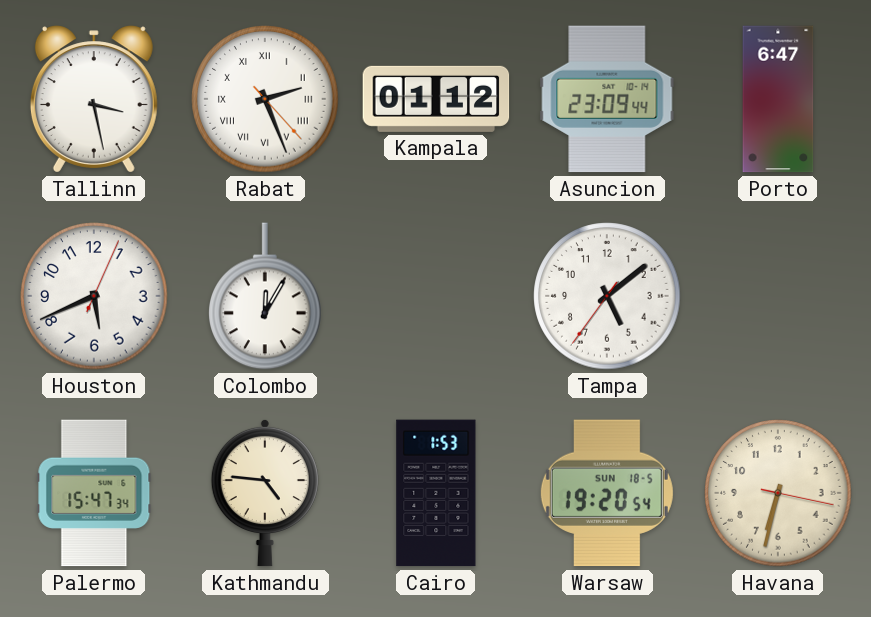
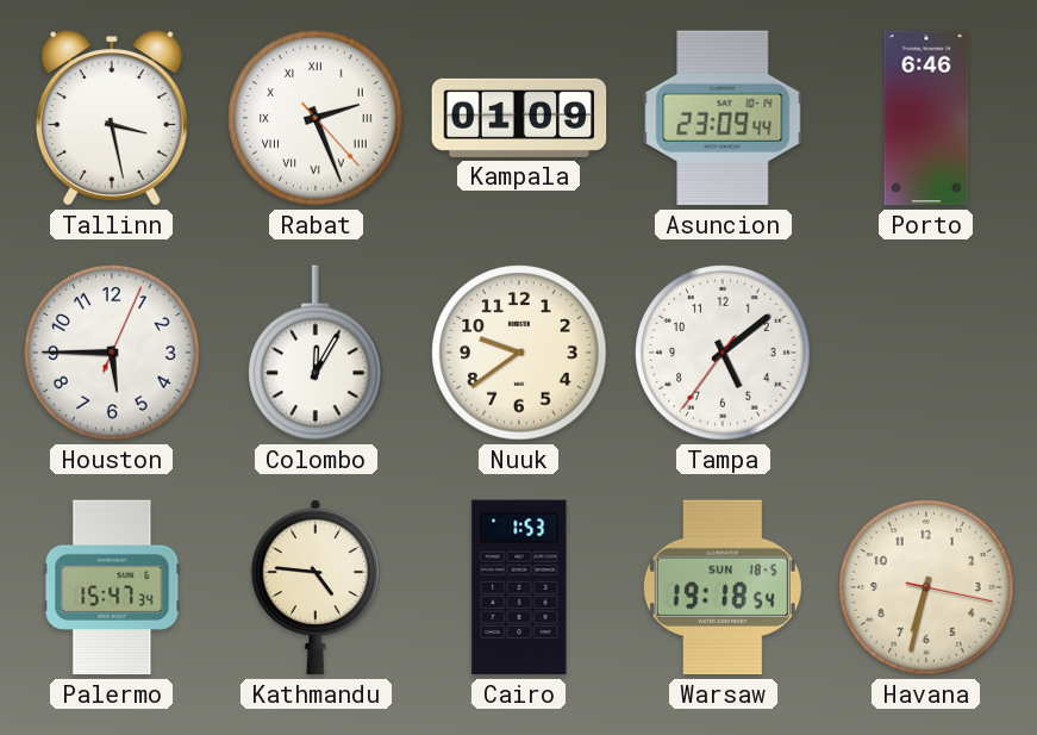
Kampala: 01:12 -> 01:09 (519, 118)
Porto: 6:47 -> 6:46 (926, 118)
Houston: 5:41 -> 5:45 (112, 353)
Nuuk: none -> 9:39 (519, 353)
Warsaw: 19:20 -> 19:18 (723, 587)
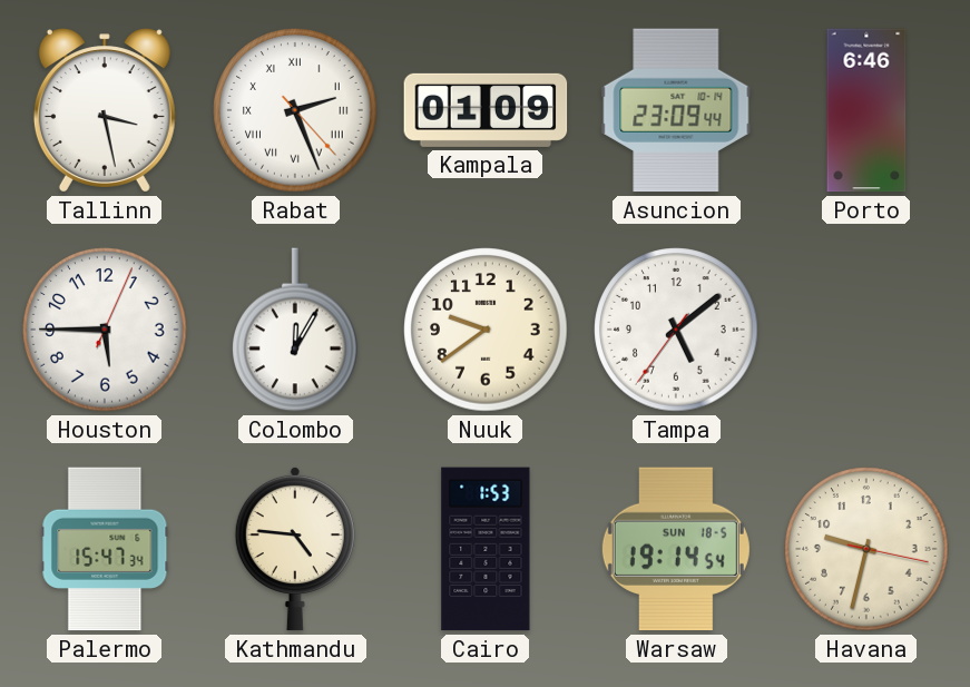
Warsaw: 19:18 -> 19:14 (676, 549)
Havana: 6:32 -> 9:32 (866, 549)
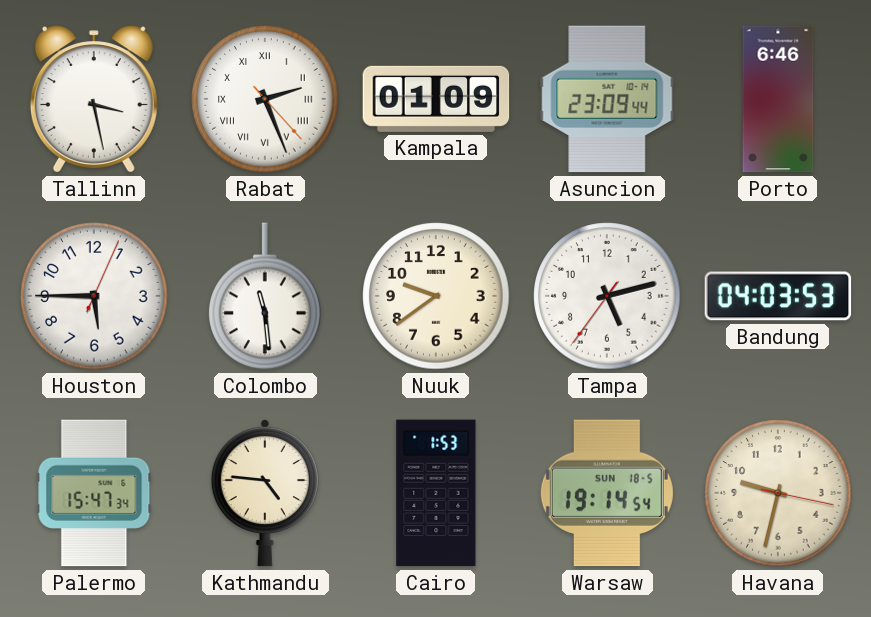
Colombo: 12:05 -> 11:29 (266, 296)
Tampa: 5:08 -> 5:12 (607, 296)
Bandung: none -> 04:03 (778, 296)
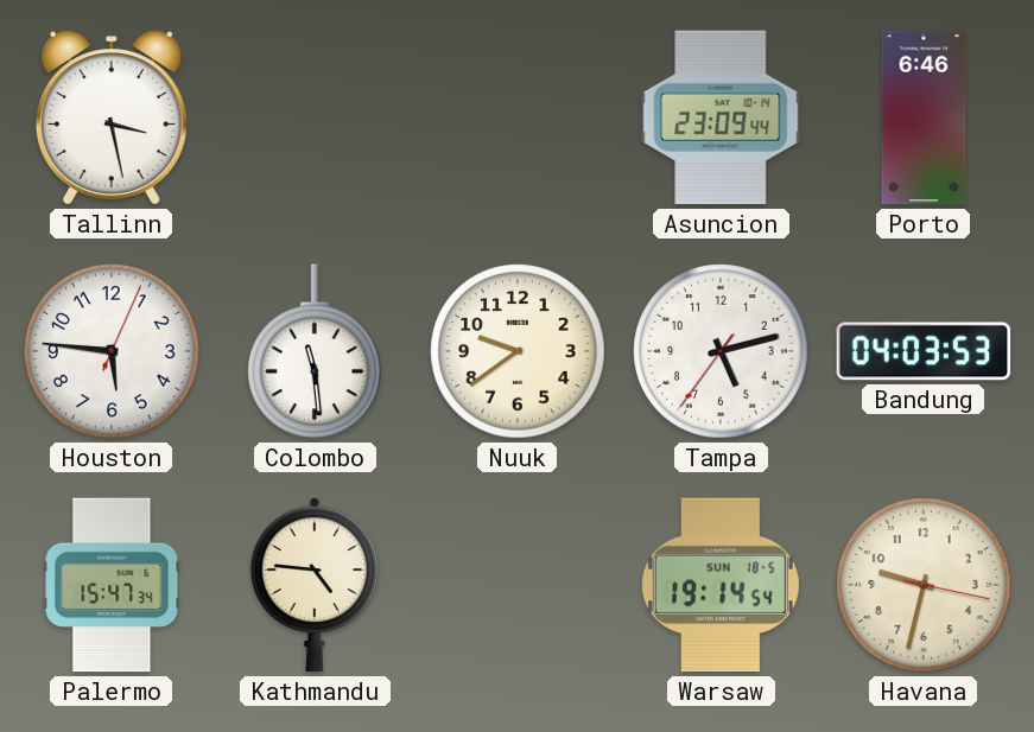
Rabat: 2:26 -> none (265, 99)
Kampala: 01:09 -> none (436, 99)
Houston: 5:45 -> 5:46 (112, 351)
Cairo: 1:53 -> none (436, 493)
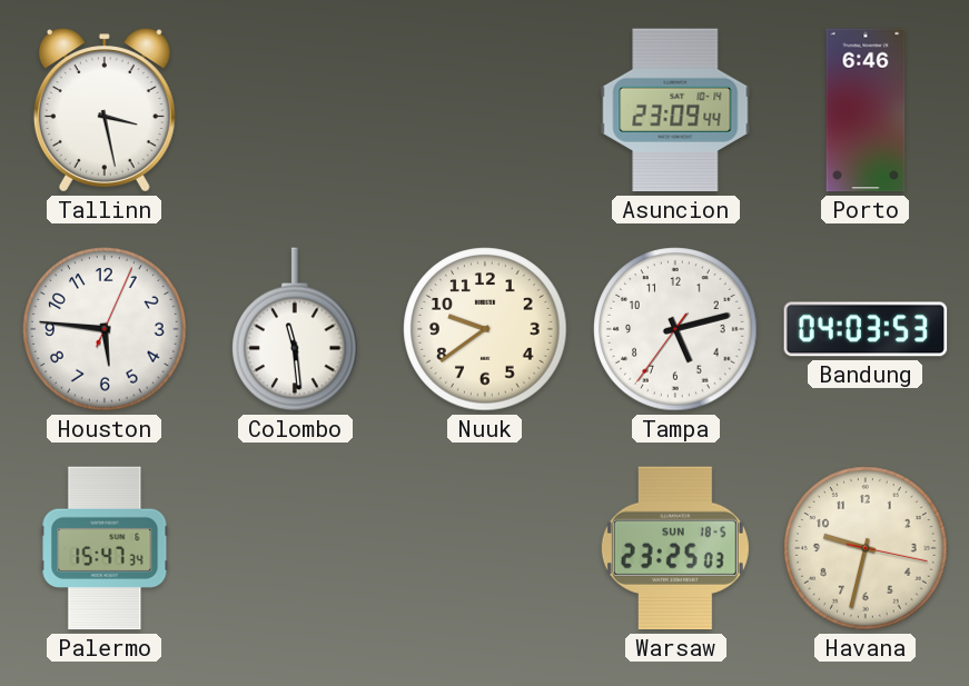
Kathmandu: 4:46 -> none (315, 585)
Warsaw: 19:14 -> 23:25 (675, 548)
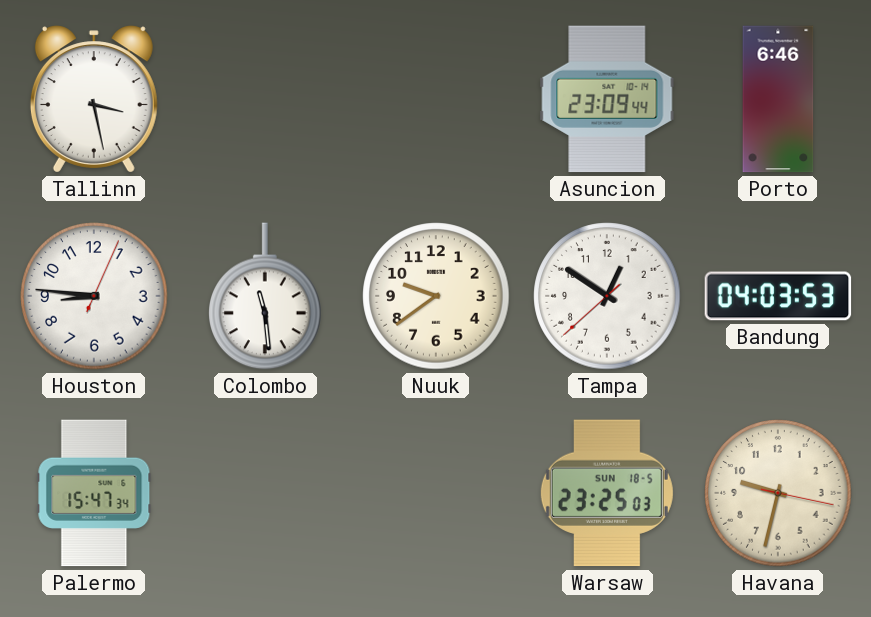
Houston: 5:46 -> 8:46 (94, 296)
Tampa: 5:12 -> 12:50 (607, 296)
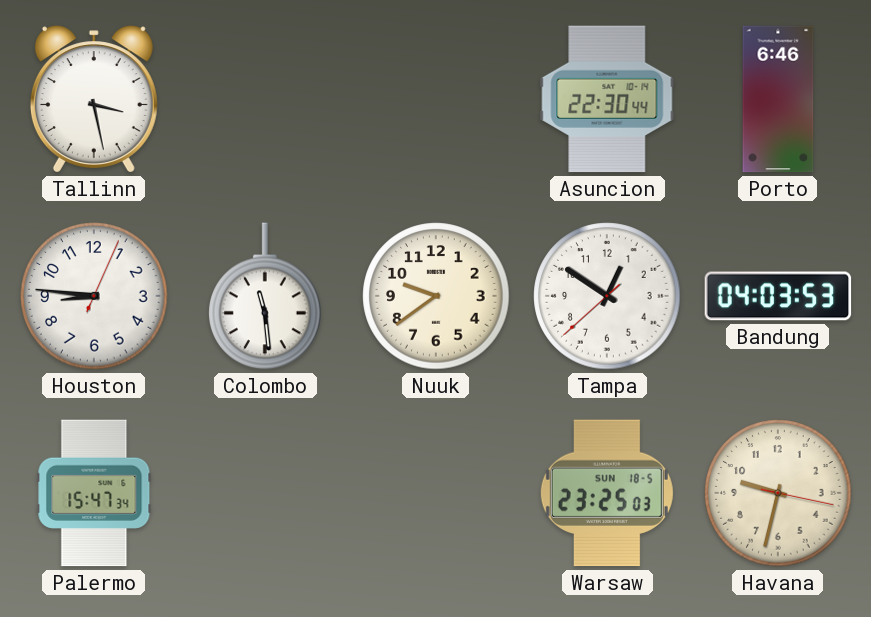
Asuncion: 23:09 -> 22:30 (607, 99)
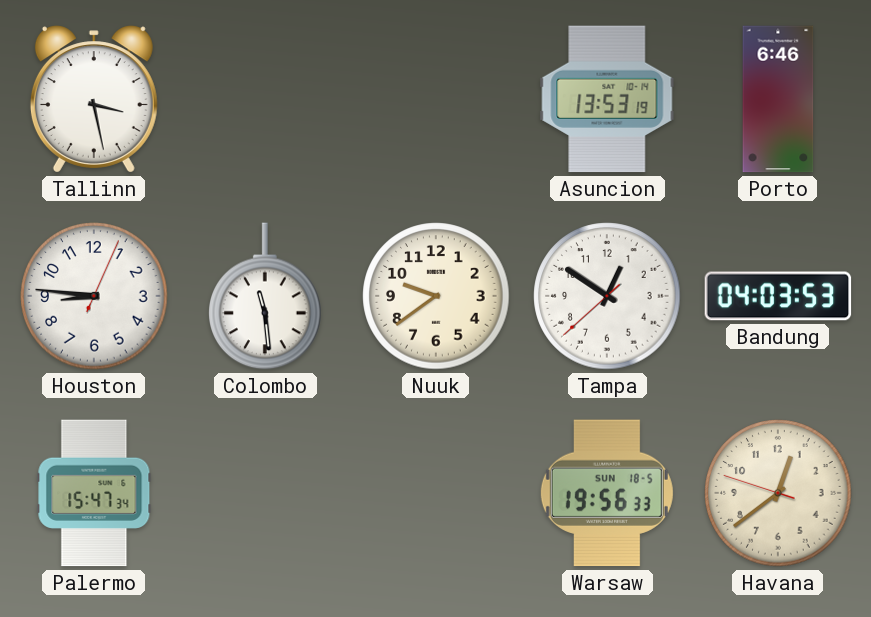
Asuncion: 22:30 -> 13:53 (607, 99)
Warsaw: 23:25 -> 19:56 (607, 493)
Havana: 9:32 -> 12:38 (778, 493)
